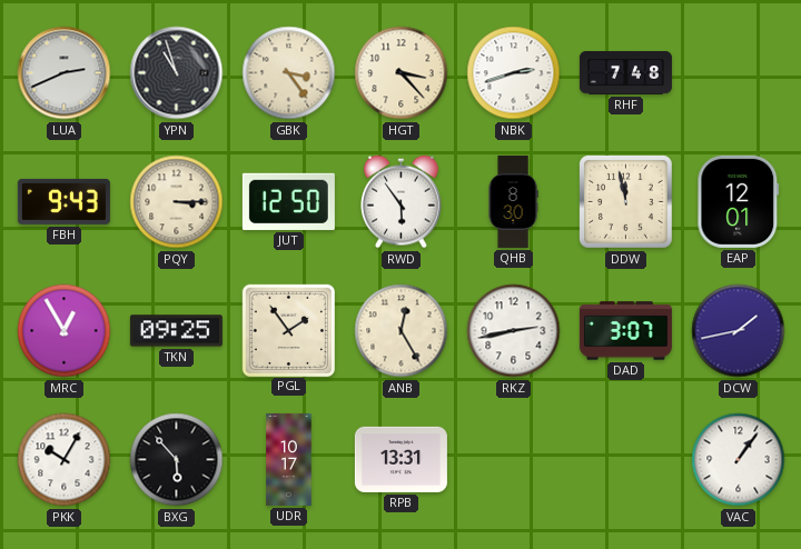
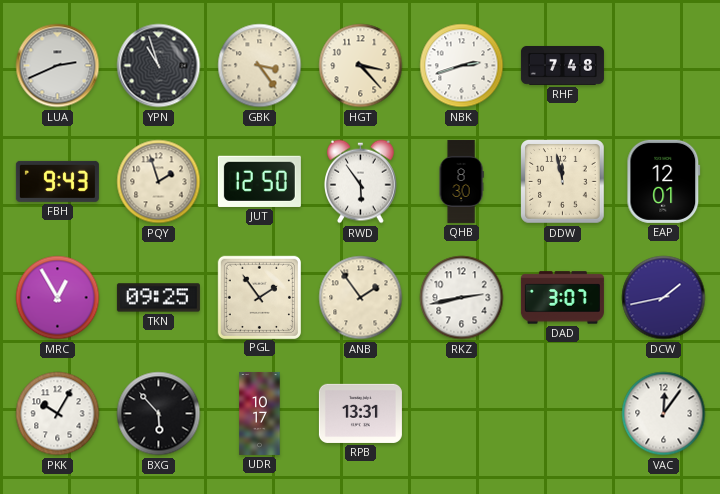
PQY: 3:15 -> 1:57 (159, 182)
ANB: 12:25 -> 1:54 (361, 298)
VAC: 1:06 -> 12:06 (664, 414)
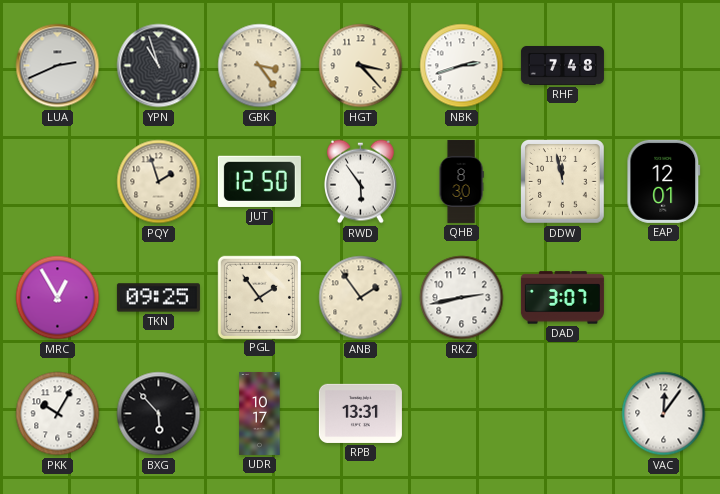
FBH: 9:43 -> none (57, 181)
DCW: 1:43 -> none (664, 298)
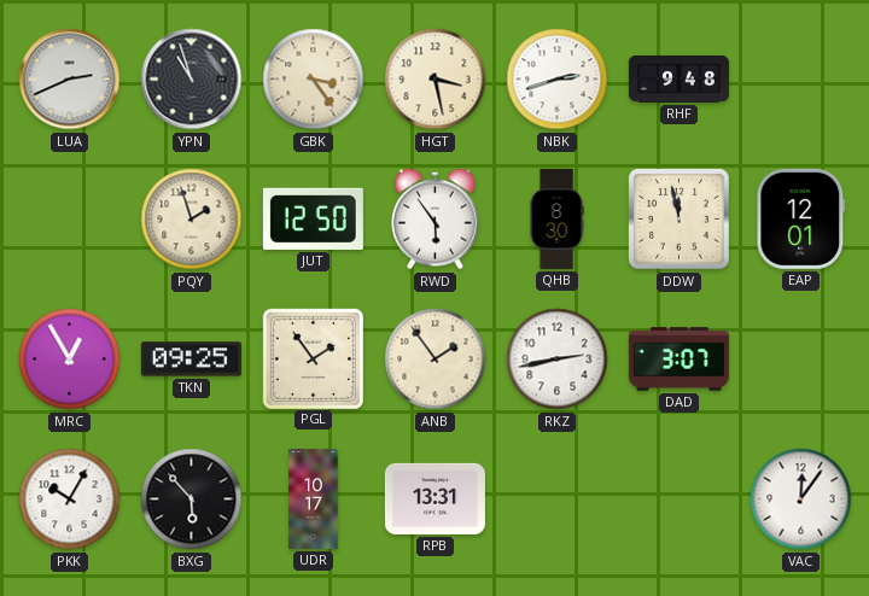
HGT: 3:23 -> 3:28 (436, 80)
RHF: 7:48 -> 9:48 (678, 78)
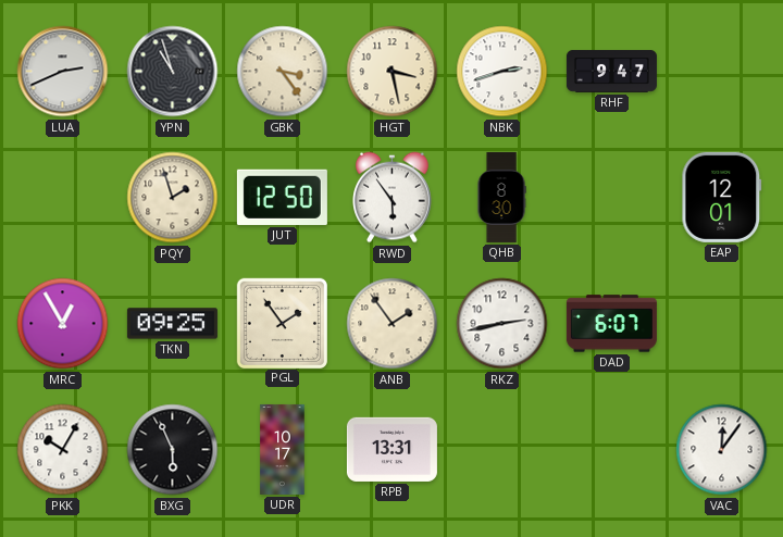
RHF: 9:48 -> 9:47 (611, 71)
DDW: 11:58 -> none (680, 220)
DAD: 3:07 -> 6:07 (611, 324)
BXG: 5:53 -> 5:56 (173, 450)
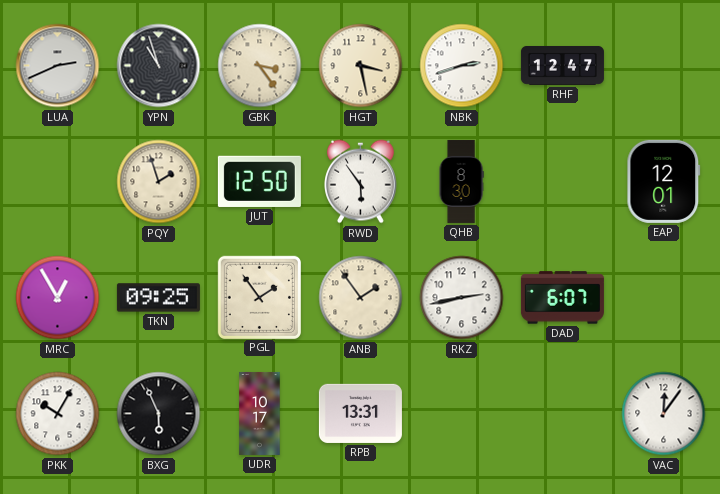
RHF: 9:47 -> 12:47 (562, 65)
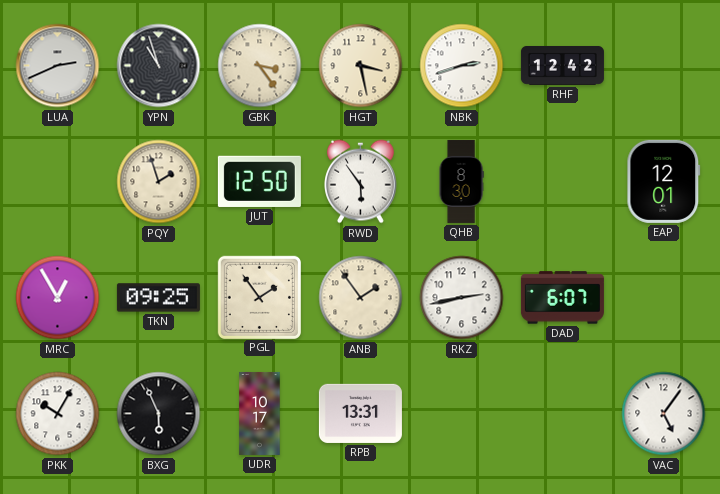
RHF: 12:47 -> 12:42 (562, 65)
VAC: 12:06 -> 5:06 (664, 414)
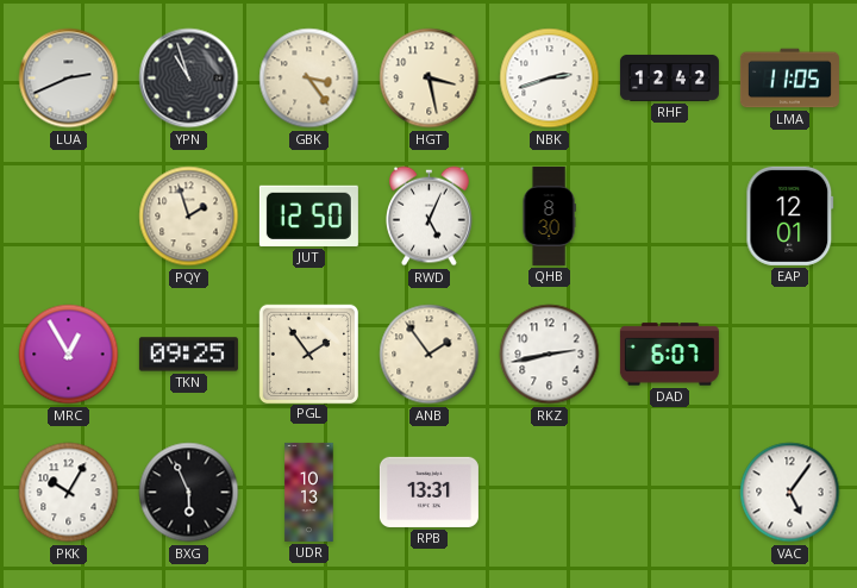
LMA: none -> 11:05 (789, 79)
RWD: 5:54 -> 5:04 (430, 217)
UDR: 10:17 -> 10:13 (309, 492)
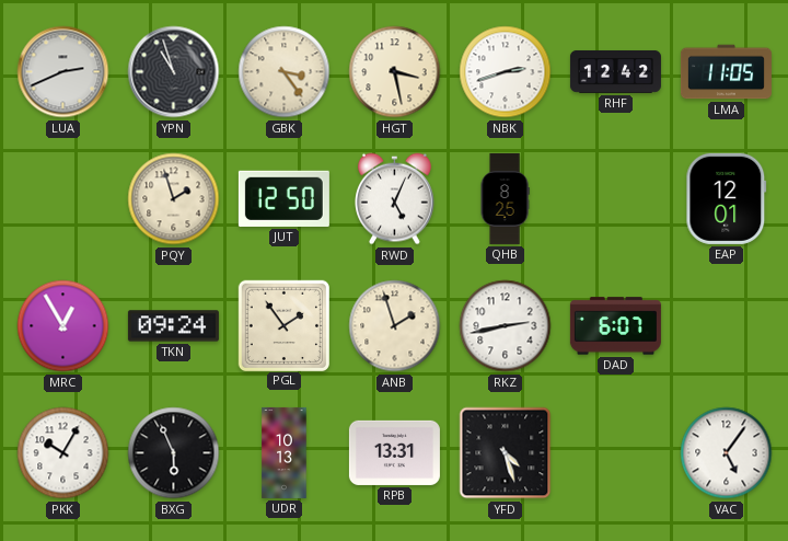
QHB: 8:30 -> 8:25 (505, 198)
TKN: 09:25 -> 09:24 (173, 326)
ANB: 1:54 -> 1:57 (395, 326)
YFD: none -> 4:27 (506, 453)
